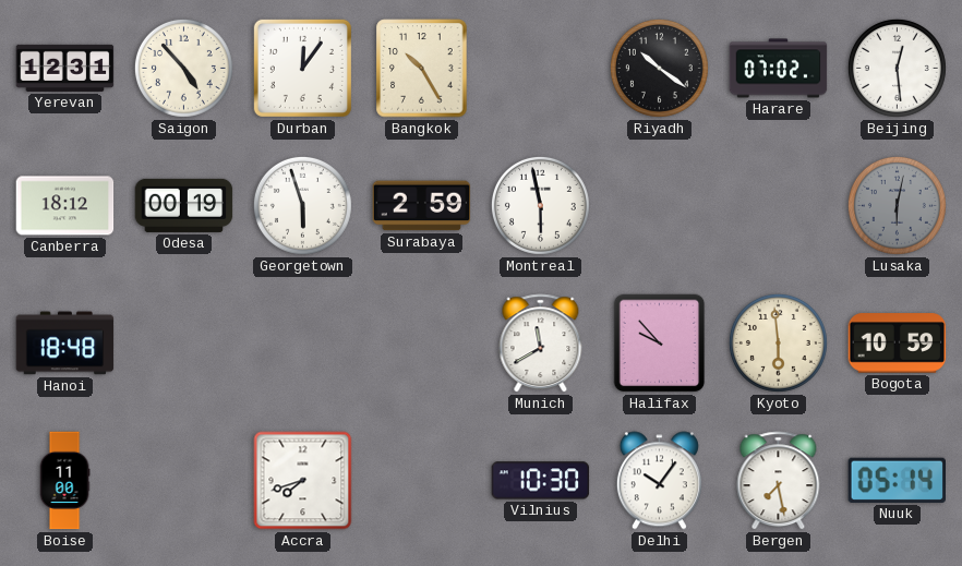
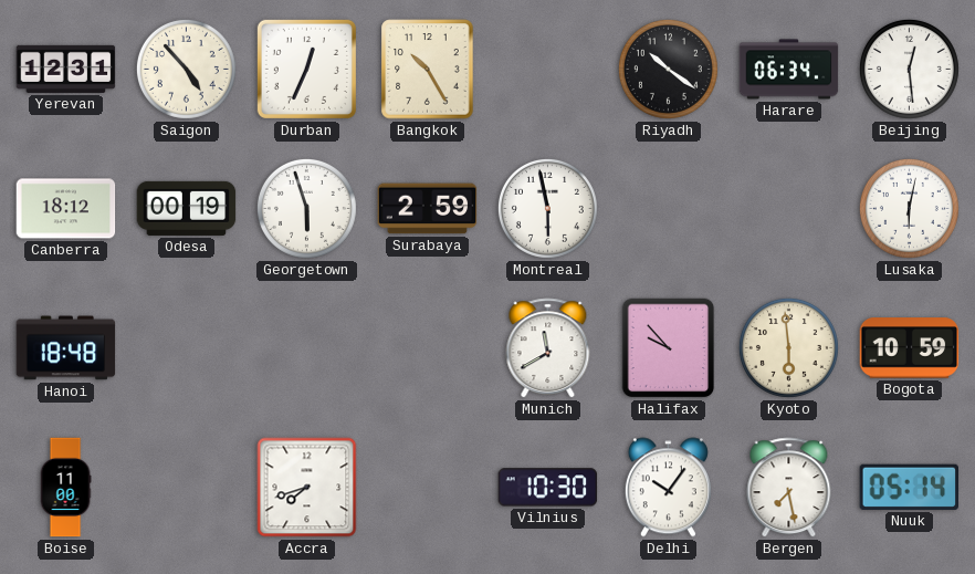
Durban: 12:06 -> 12:34 (306, 69)
Harare: 07:02 -> 06:34 (789, 70)
Lusaka dial: grey -> white (909, 208)
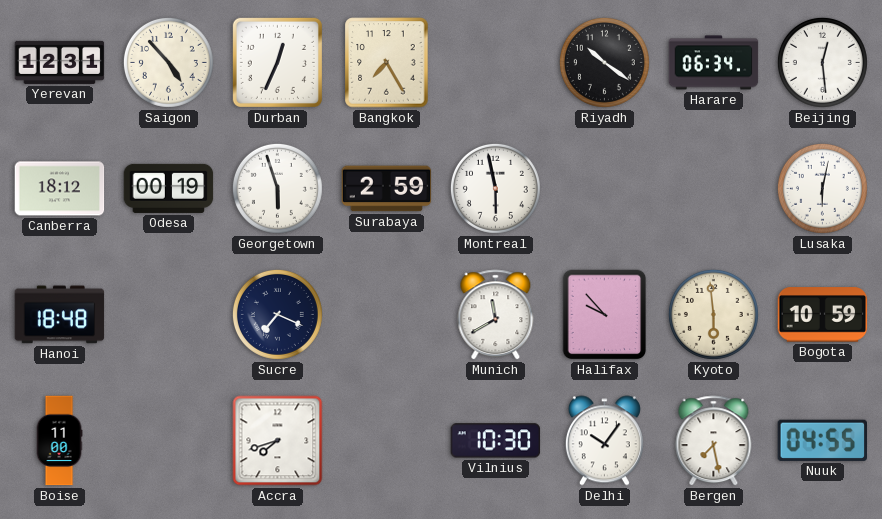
Bangkok: 10:25 -> 7:25 (387, 63)
Sucre: none -> 7:19 (277, 314)
Nuuk: 05:14 -> 04:55 (823, 440)
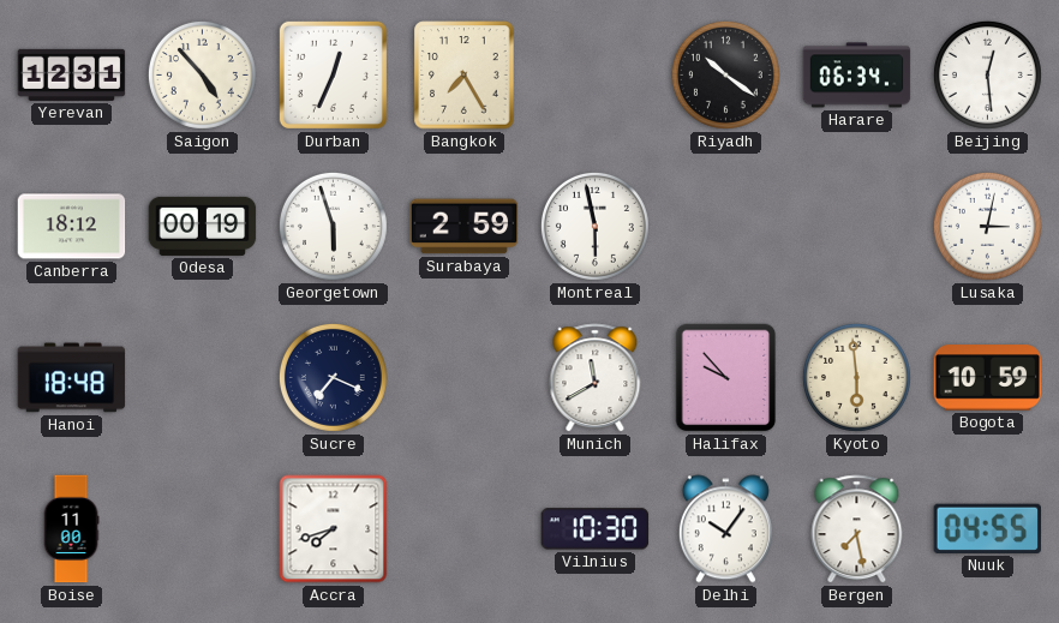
Lusaka: 6:02 -> 3:02 (987, 226)
